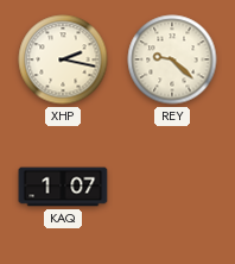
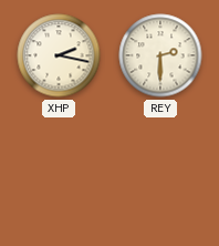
REY: 9:22 -> 2:30 (160, 55)
KAQ: 1:07 -> none (63, 187)
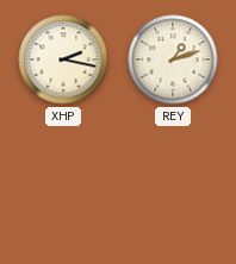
REY: 2:30 -> 1:12 (173, 59)
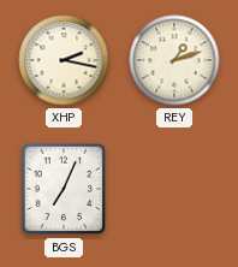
BGS: none -> 7:04 (64, 189)
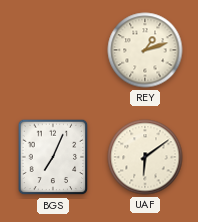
XHP: 2:17 -> none (64, 60)
UAF: none -> 6:09 (145, 157)
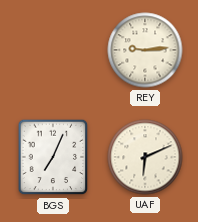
REY: 1:12 -> 9:14 (145, 50)
UAF: 6:09 -> 6:11 (145, 157)
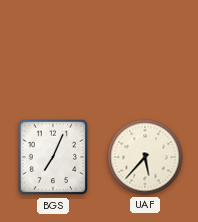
REY: 9:14 -> none (145, 50)
UAF: 6:11 -> 5:37 (145, 157)
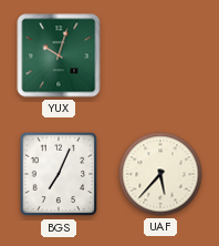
YUX: none -> 10:03 (59, 55)
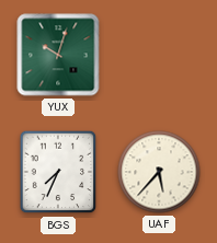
BGS: 7:04 -> 7:34 (58, 172)
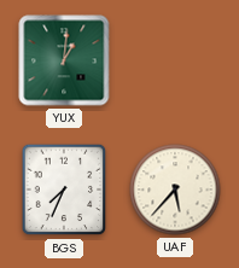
YUX: 10:03 -> 1:01 (64, 60)
